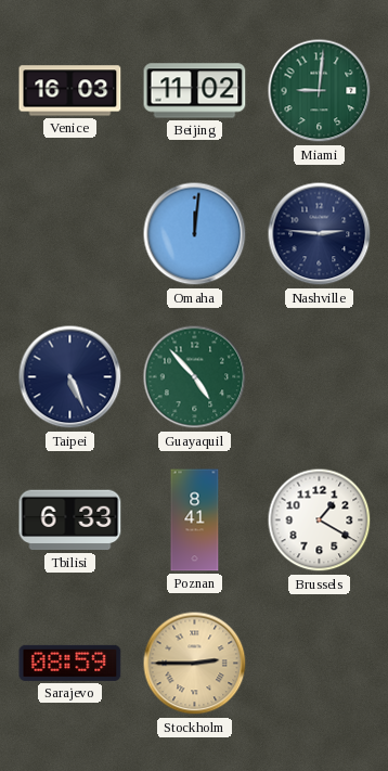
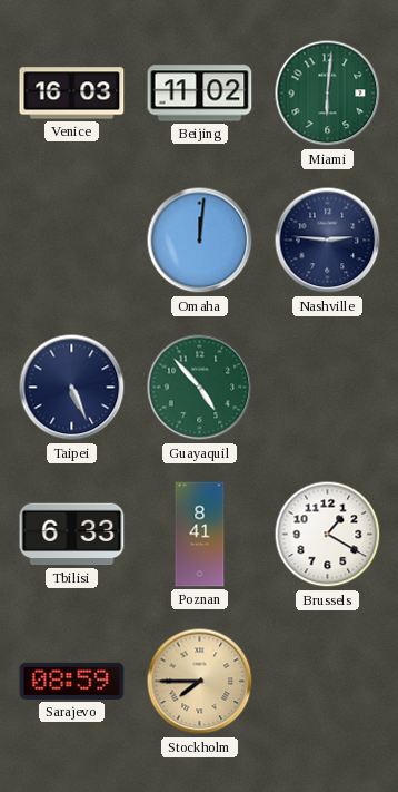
Miami: 9:01 -> 6:01 (328, 94)
Stockholm: 2:45 -> 7:45 (200, 682)
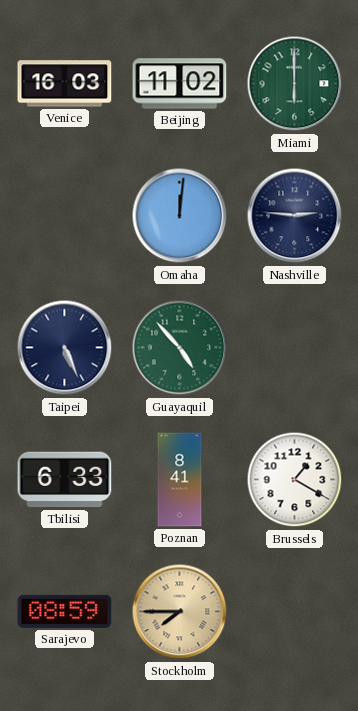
Miami: 6:01 -> 6:00 (295, 84)
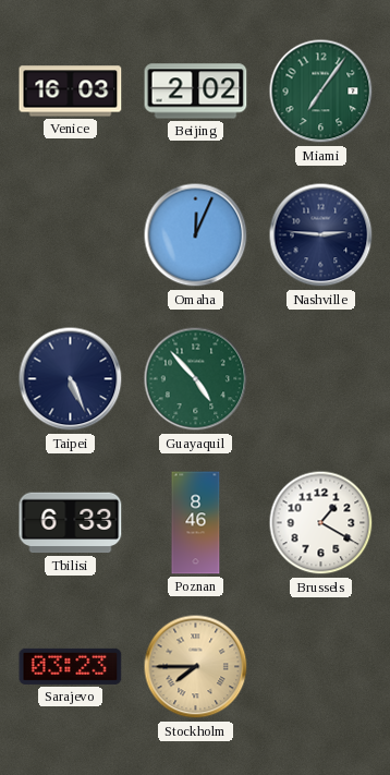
Beijing: 11:02 -> 2:02 (196, 92)
Miami: 6:00 -> 7:06 (321, 92)
Omaha: 12:01 -> 12:04 (196, 235)
Poznan: 8:41 -> 8:46 (196, 523)
Sarajevo: 08:59 -> 03:23 (71, 666)
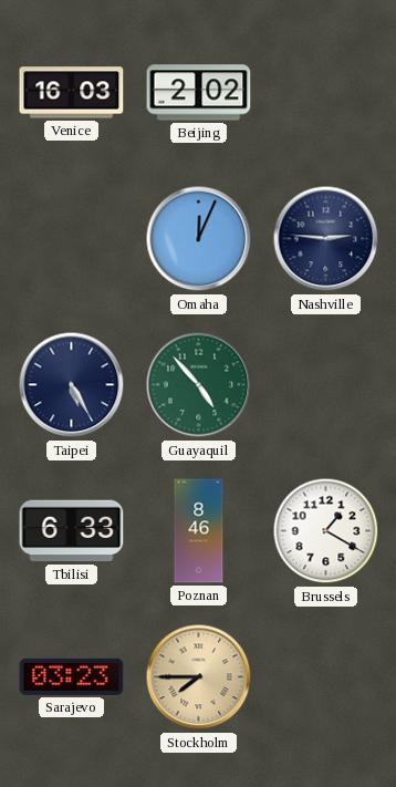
Miami: 7:06 -> none (321, 92)
Taipei: 5:26 -> 5:25 (72, 385)
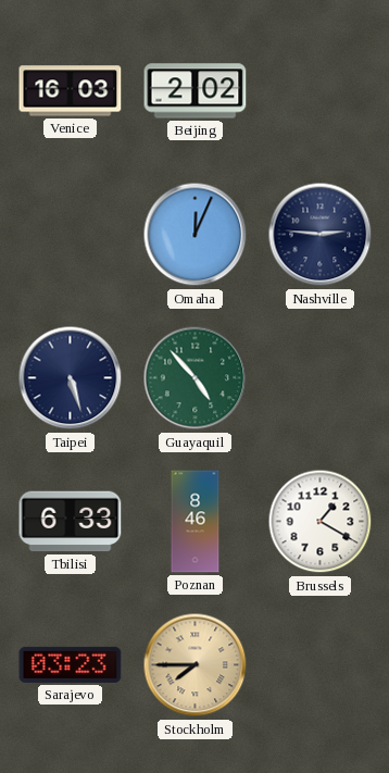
Taipei: 5:25 -> 5:27 (71, 378)
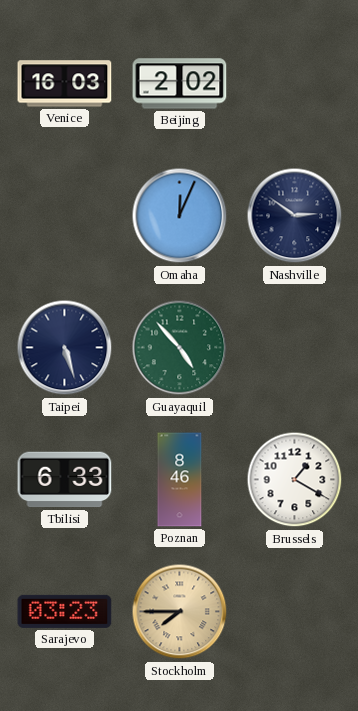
Nashville: 2:46 -> 2:51 (295, 216)
